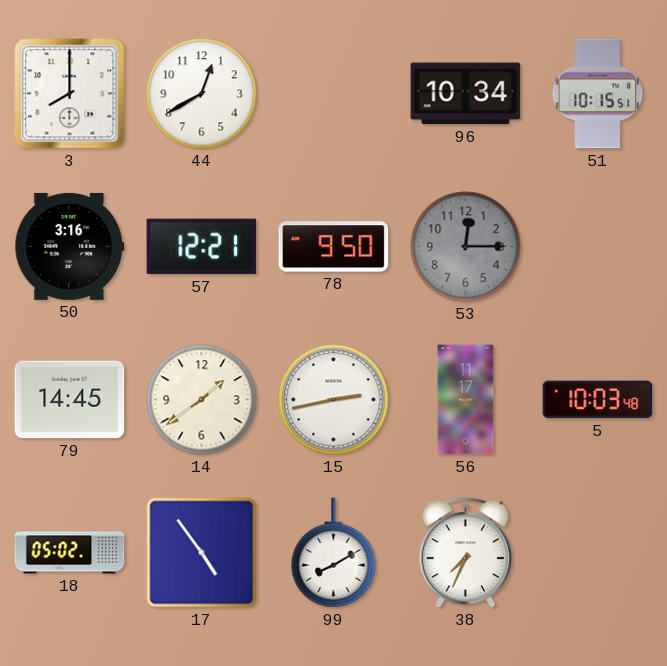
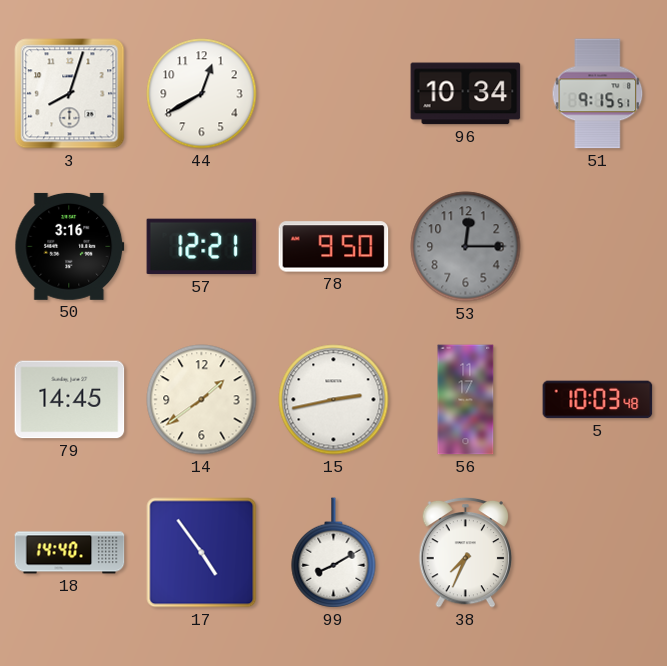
3: 8:00 -> 8:03 (70, 94)
51: 10:15 -> 9:15 (598, 94)
18: 05:02 -> 14:40 (70, 553)
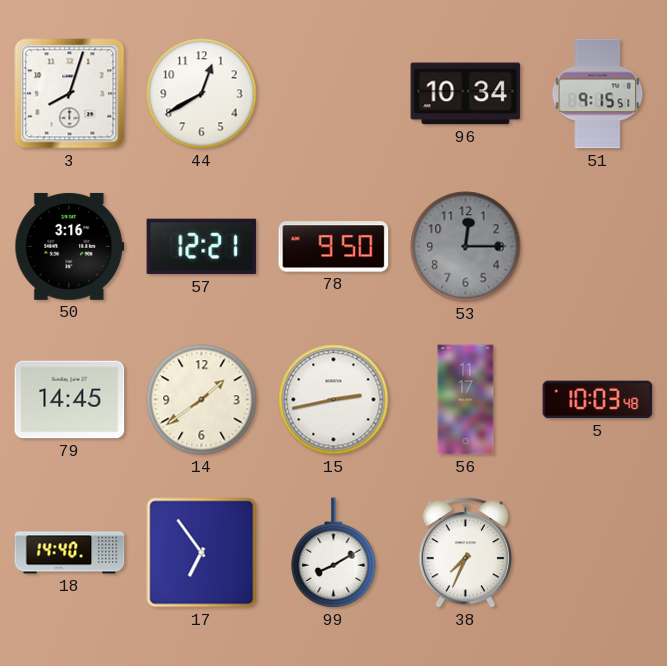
17: 4:54 -> 6:54 (202, 553)
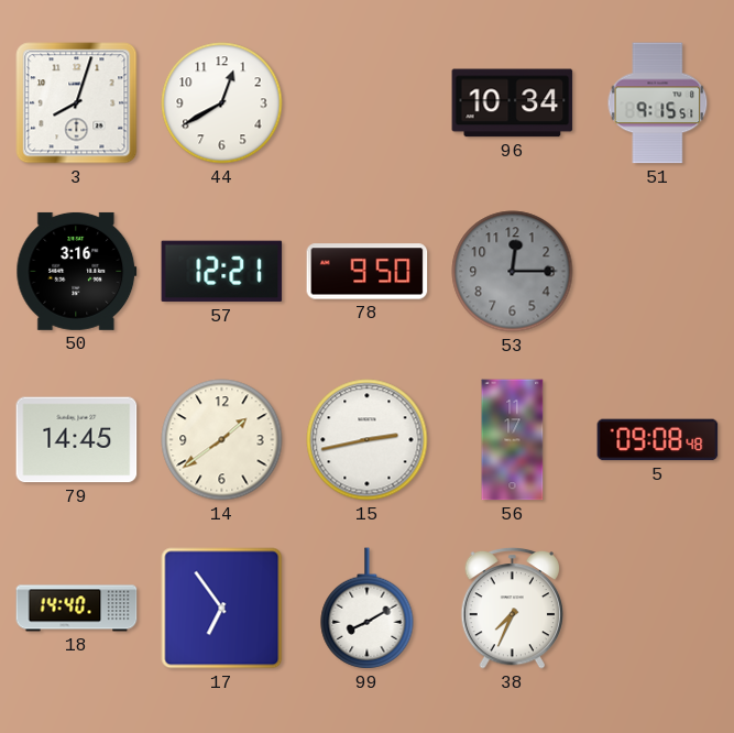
5: 10:03 -> 09:08 (658, 440)
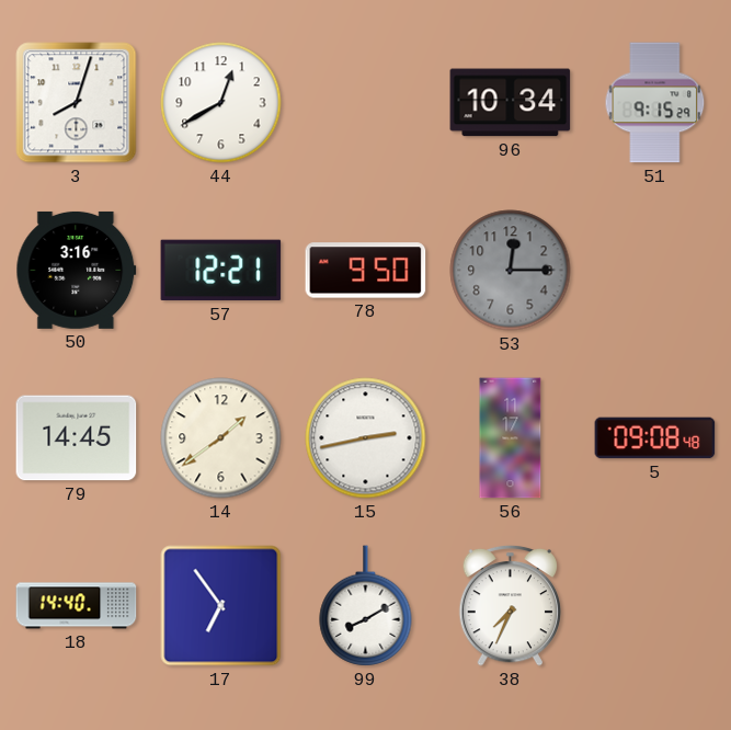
51: 9:15:51 -> 9:15:29 (655, 103)
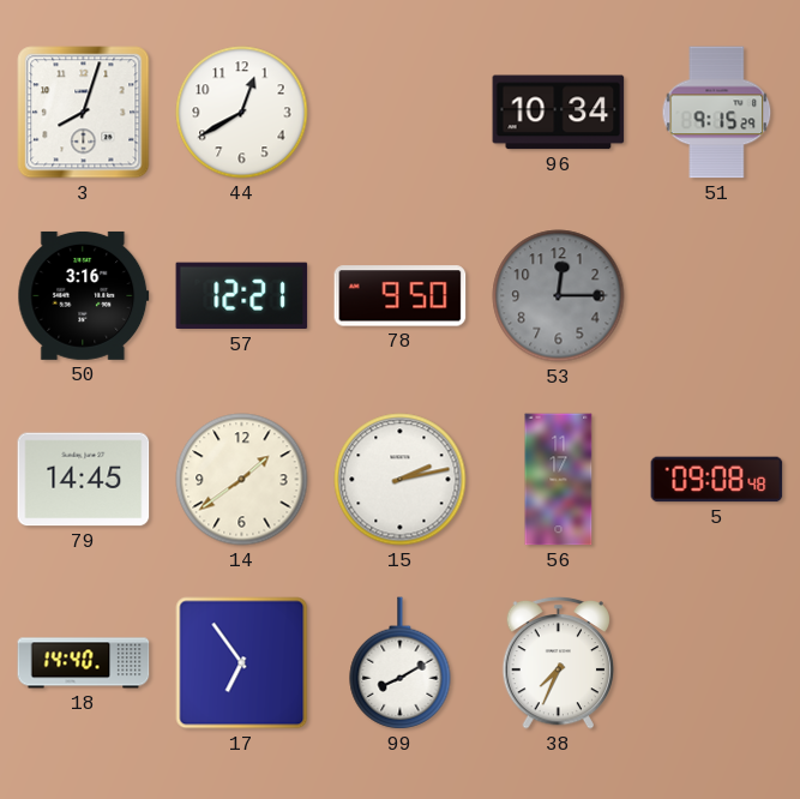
15: 2:43 -> 2:13 (401, 480)
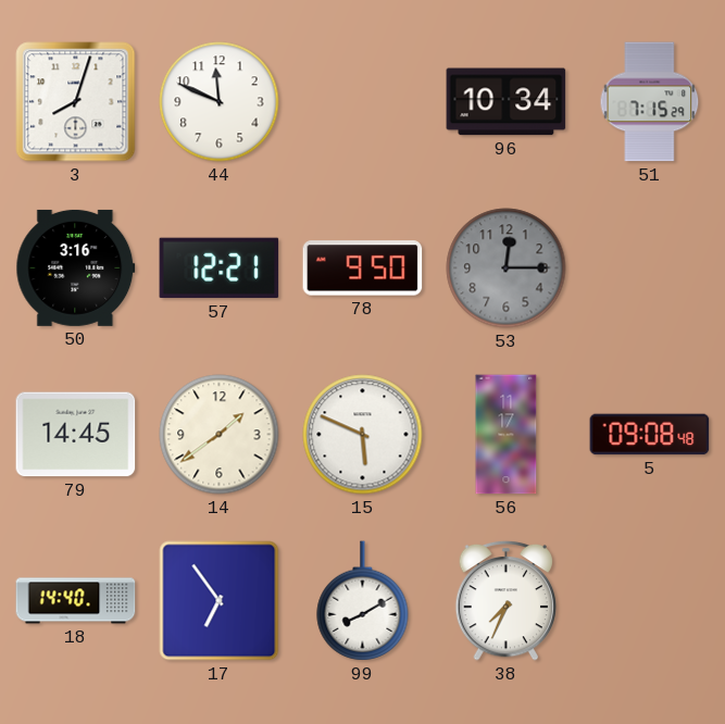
44: 12:40 -> 11:49 (220, 102)
51: 9:15 -> 7:15 (650, 102)
15: 2:13 -> 5:49 (363, 435)
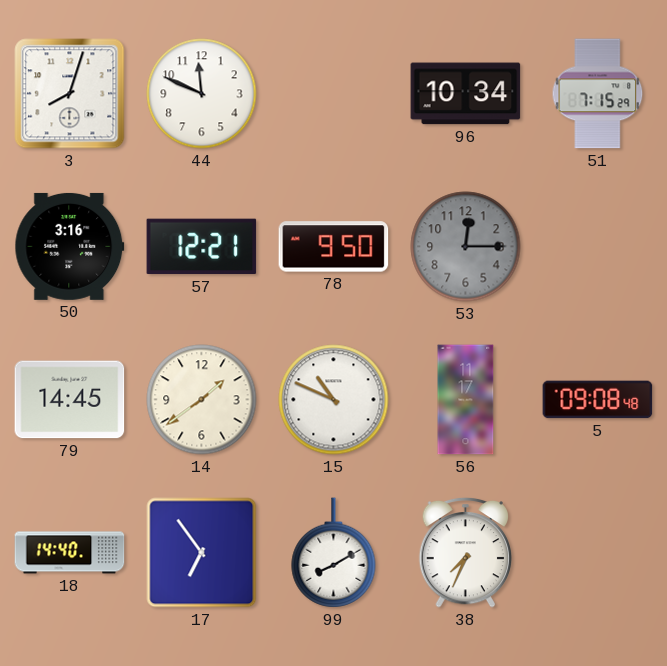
15: 5:49 -> 10:49 (334, 400)
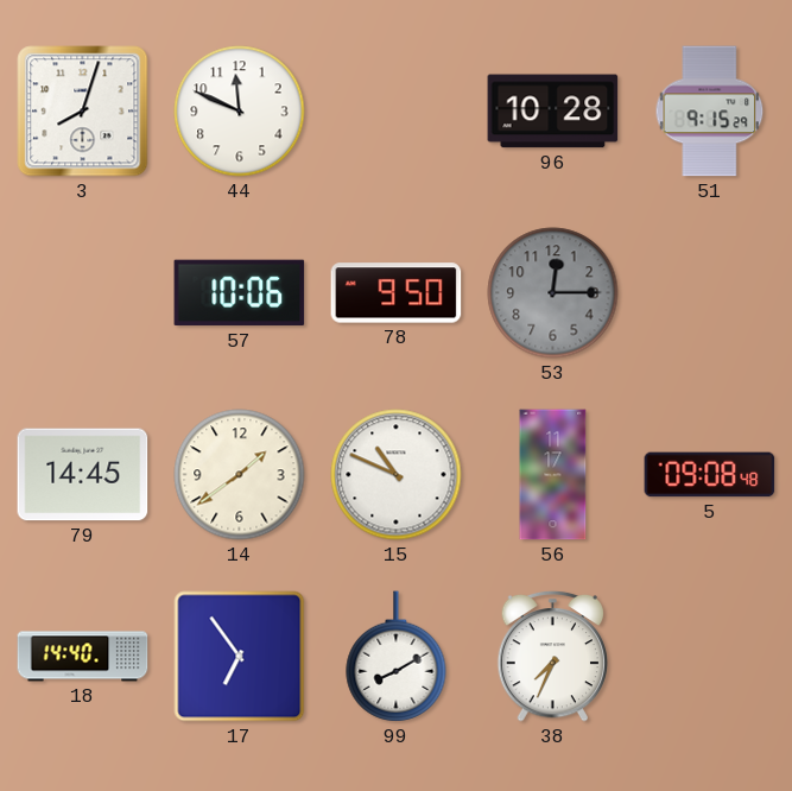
96: 10:34 -> 10:28 (553, 112)
51: 7:15 -> 9:15 (710, 112)
50: 3:16 -> none (70, 246)
57: 12:21 -> 10:06 (240, 293)
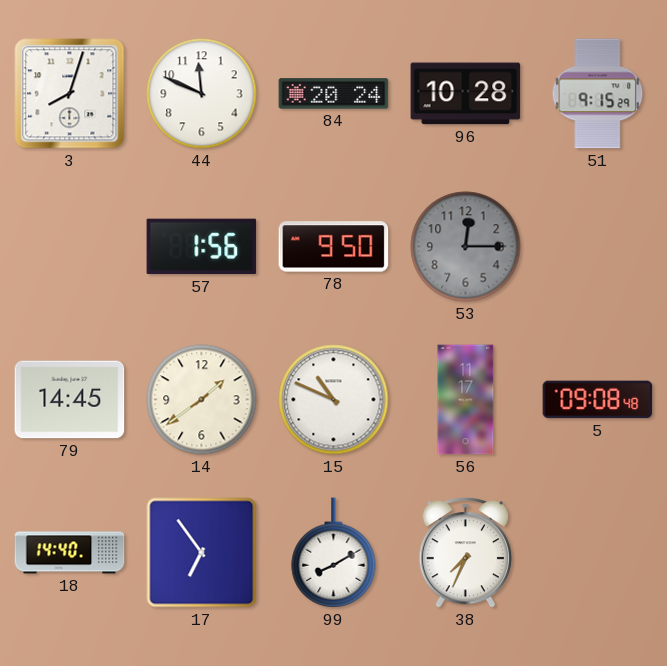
84: none -> 20:24 (334, 94)
57: 10:06 -> 1:56 (202, 247)
